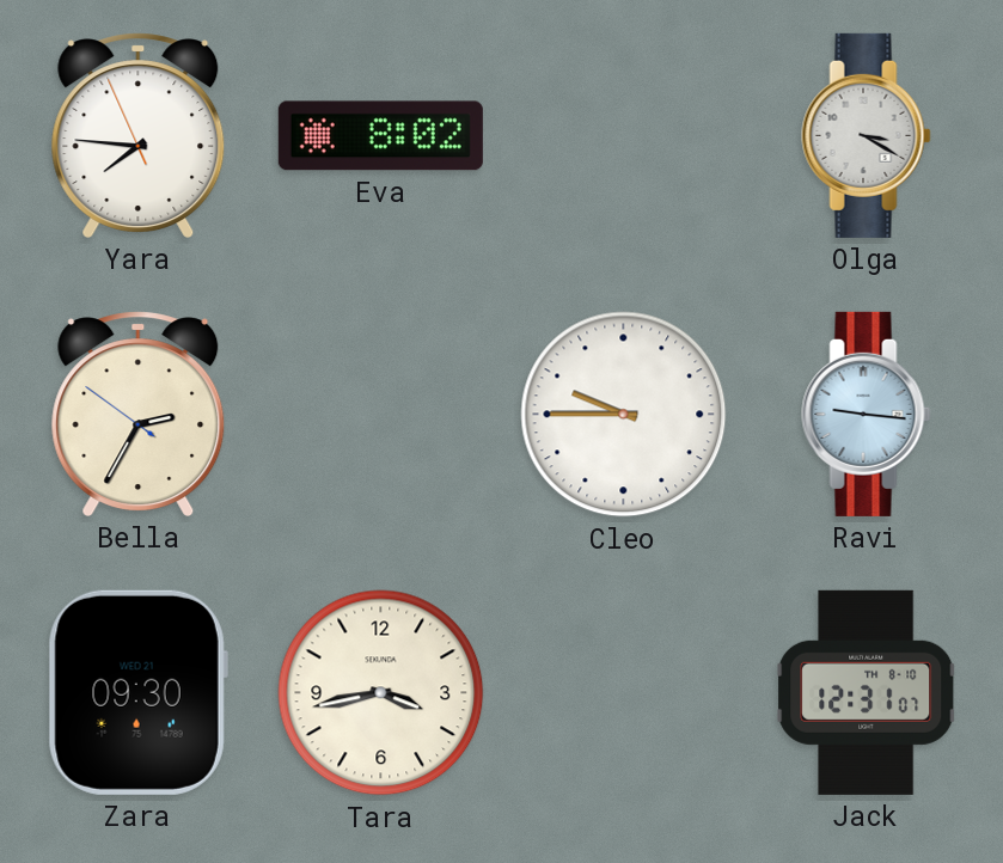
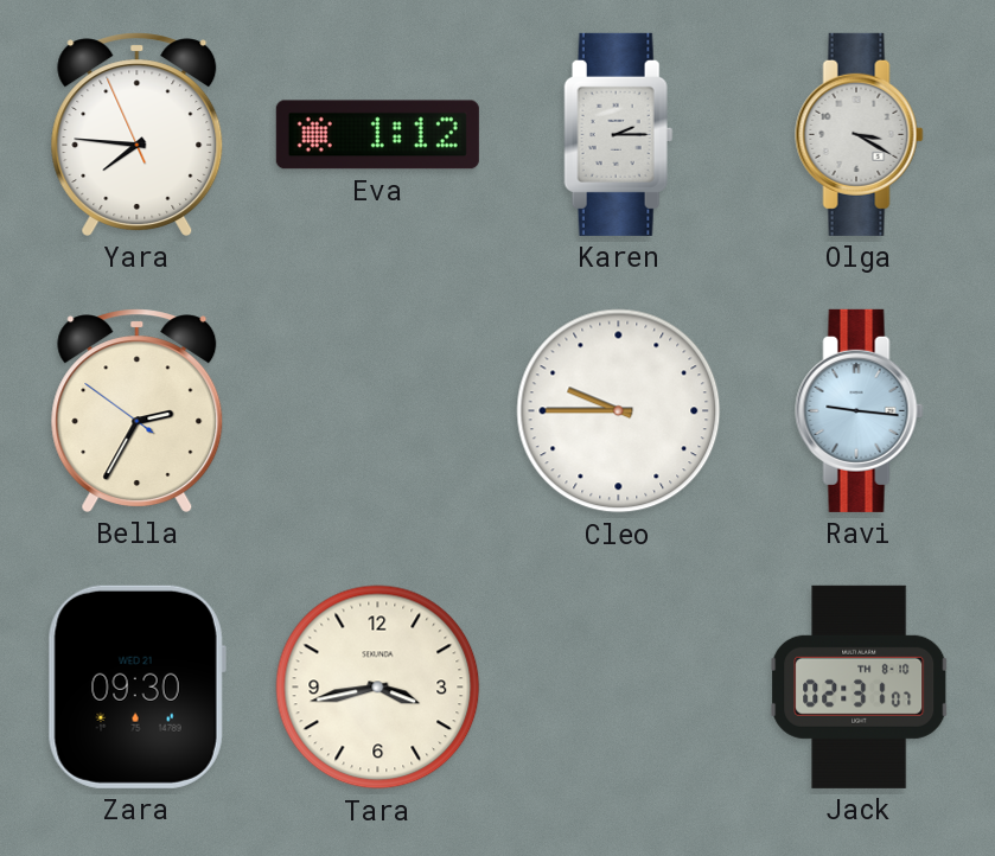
Eva: 8:02 -> 1:12 (377, 135)
Karen: none -> 2:15 (619, 134)
Jack: 12:31 -> 02:31 (860, 686)
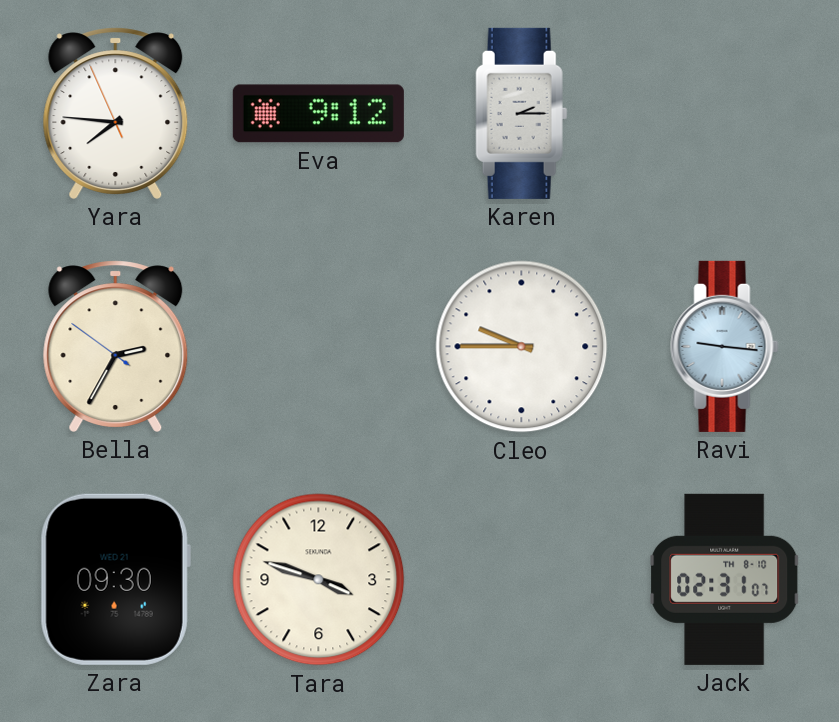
Eva: 1:12 -> 9:12 (318, 114)
Olga: 3:20 -> none (860, 134)
Tara: 3:43 -> 3:48 (319, 580)
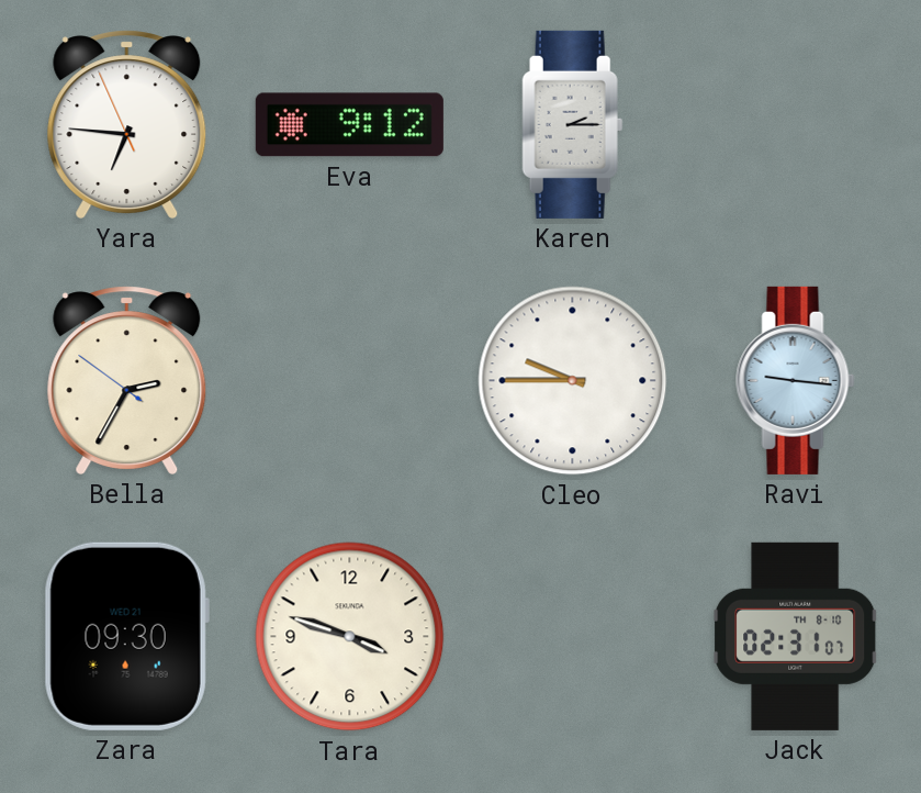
Yara: 7:45 -> 6:45 (127, 124)
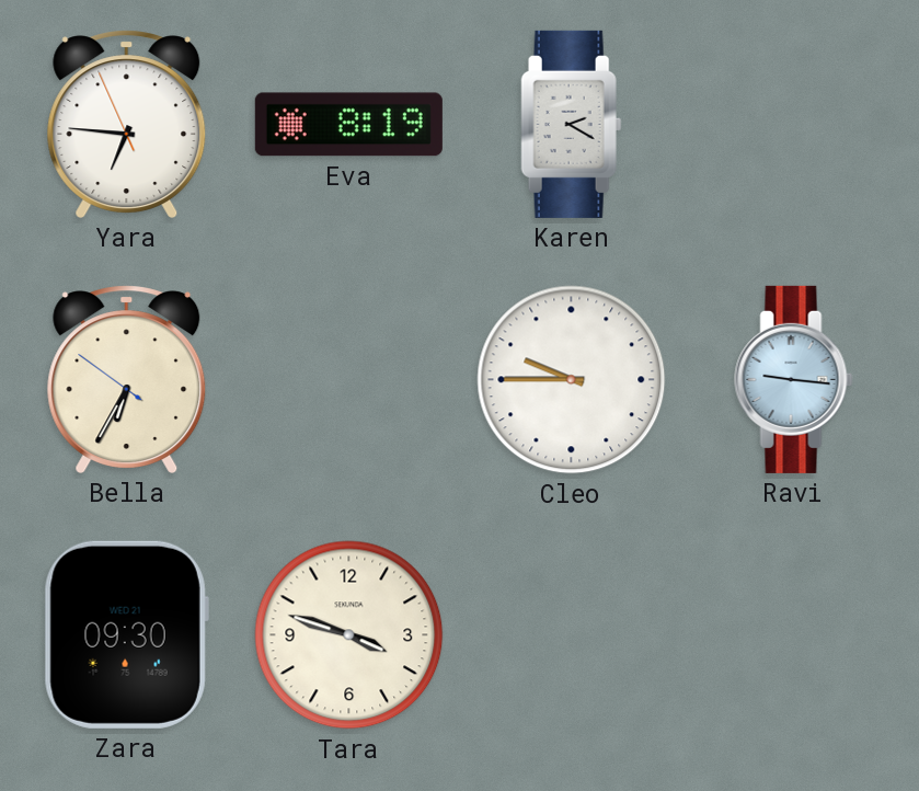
Eva: 9:12 -> 8:19 (348, 125)
Karen: 2:15 -> 2:20 (572, 124)
Bella: 2:34 -> 6:34 (127, 379)
Jack: 02:31 -> none (796, 636)
